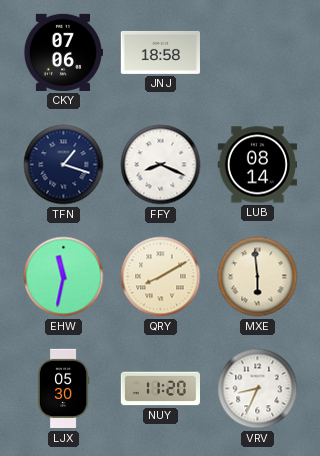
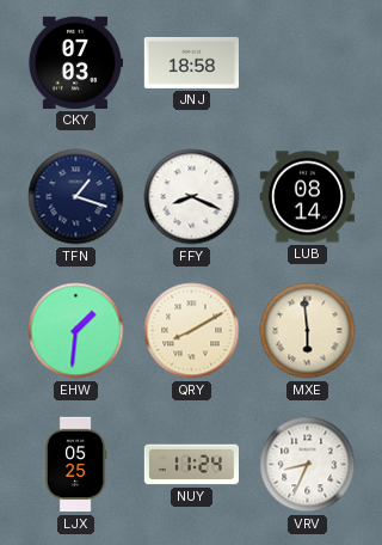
CKY: 07:06 -> 07:03 (74, 62)
EHW: 11:32 -> 1:31 (76, 331)
LJX: 05:30 -> 05:25 (75, 465)
NUY: 11:20 -> 11:24 (192, 465)
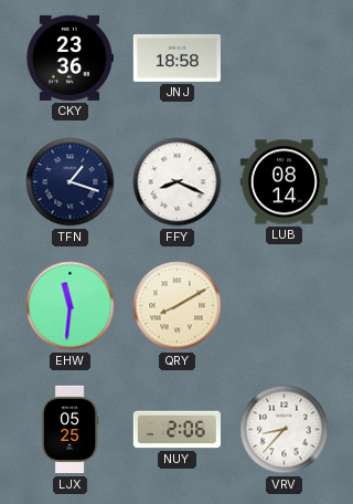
CKY: 07:03 -> 23:36 (68, 57)
EHW: 1:31 -> 11:31 (71, 306)
MXE: 5:59 -> none (308, 331)
NUY: 11:24 -> 2:06 (178, 430)
VRV: 8:34 -> 8:37 (285, 430)
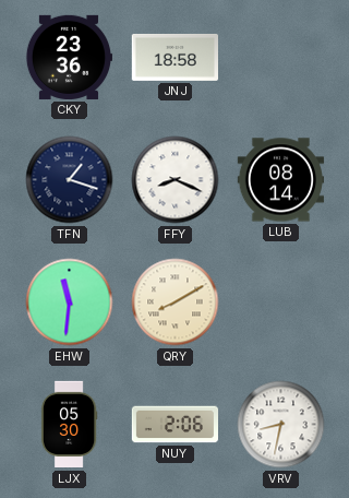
LJX: 05:25 -> 05:30 (69, 425)
VRV: 8:37 -> 8:32 (281, 425)
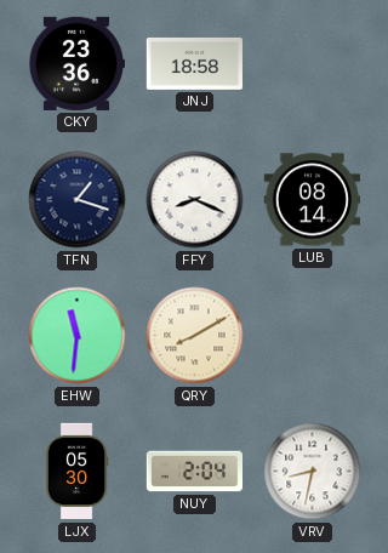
NUY: 2:06 -> 2:04 (195, 472)
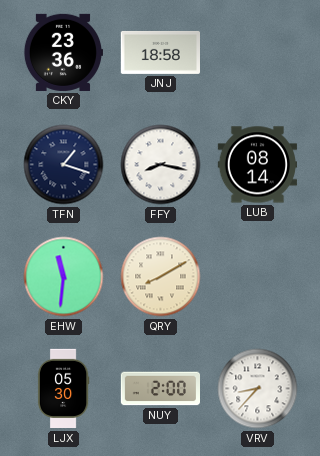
FFY: 8:19 -> 8:17 (161, 165)
NUY: 2:04 -> 2:00 (161, 389)
VRV: 8:32 -> 8:37 (258, 389)
